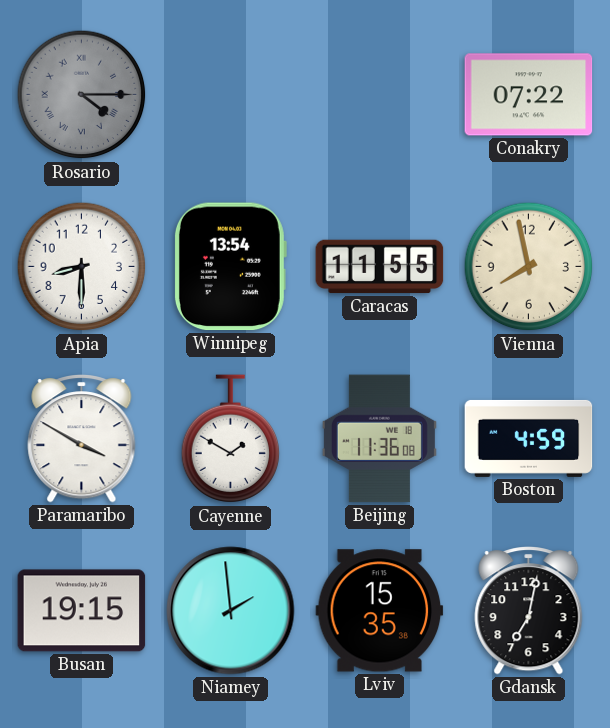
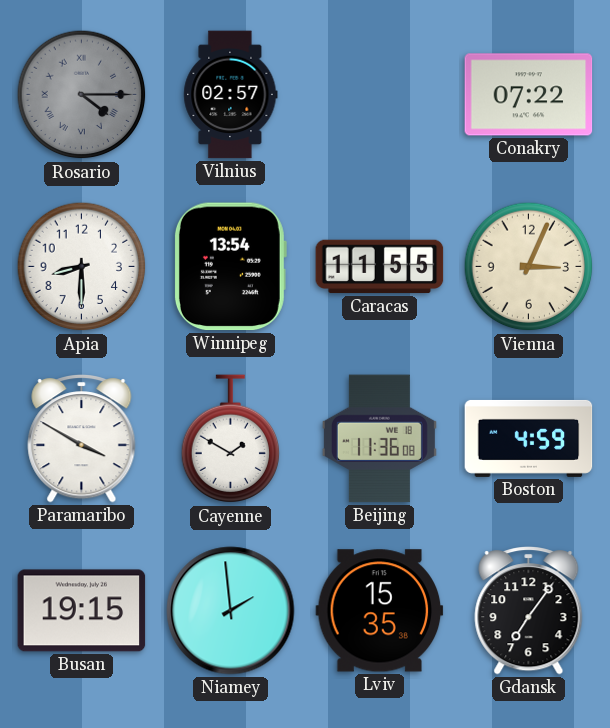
Vilnius: none -> 02:57 (231, 95)
Vienna: 7:58 -> 3:04 (529, 267)
Gdansk: 7:02 -> 7:06 (529, 611)
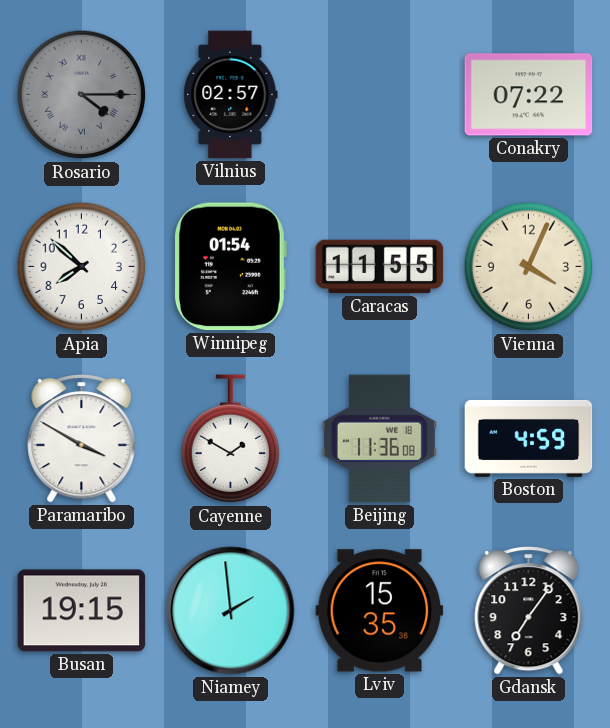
Apia: 8:30 -> 7:52 (82, 267)
Winnipeg: 13:54 -> 01:54 (230, 267)
Vienna: 3:04 -> 4:04 (529, 267)
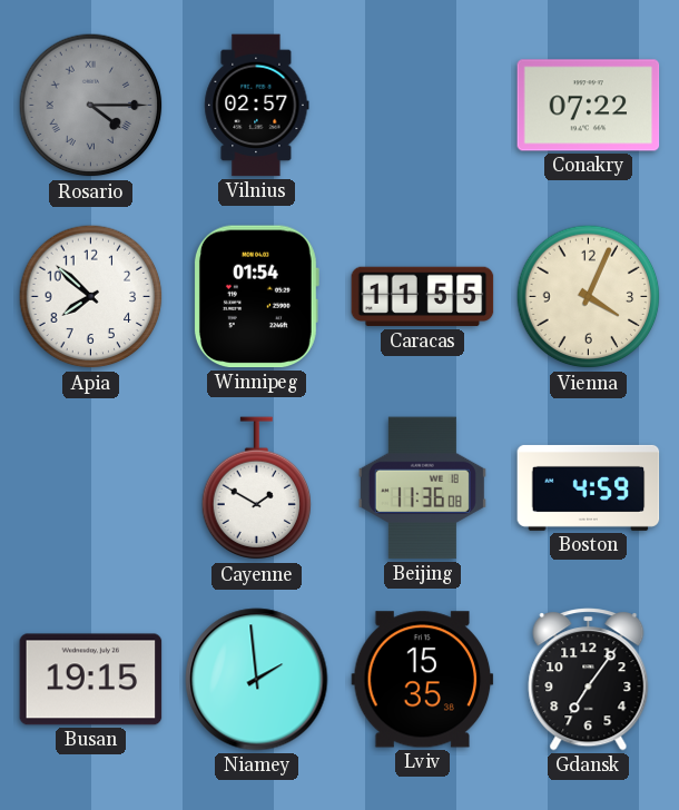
Paramaribo: 3:50 -> none (82, 439)
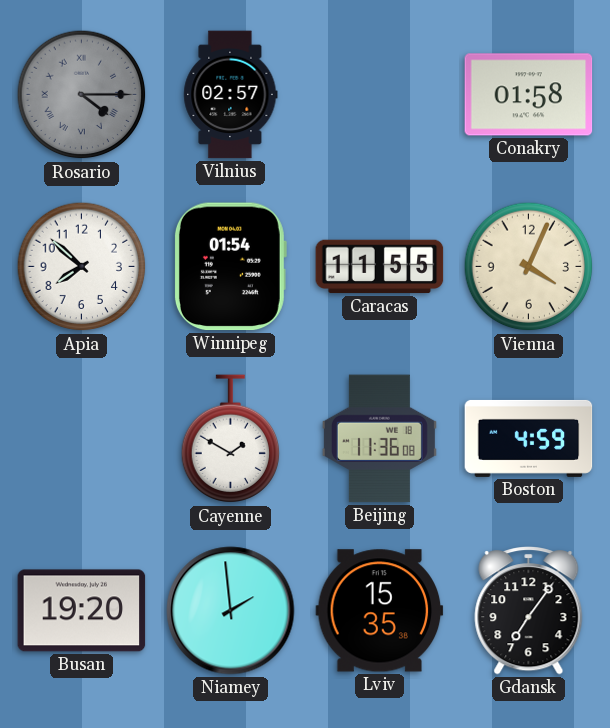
Conakry: 07:22 -> 01:58 (529, 95)
Busan: 19:15 -> 19:20 (82, 611)
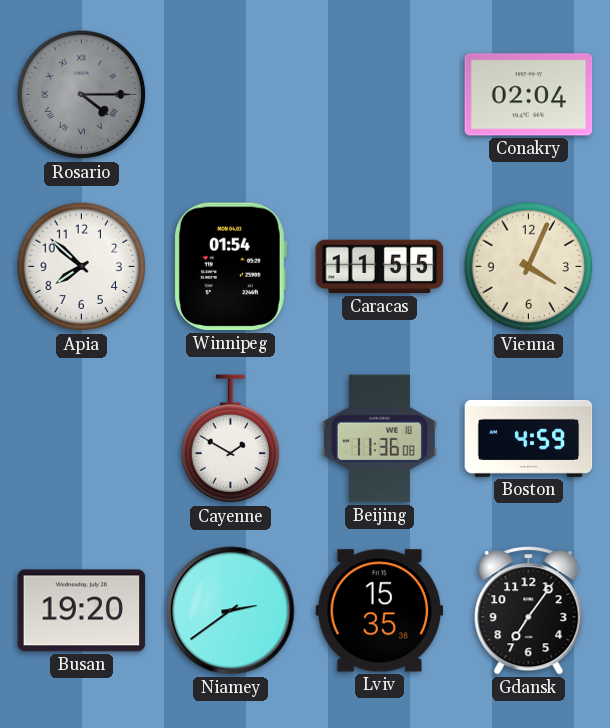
Vilnius: 02:57 -> none (231, 95)
Conakry: 01:58 -> 02:04 (529, 95)
Niamey: 1:59 -> 2:39 (231, 611)
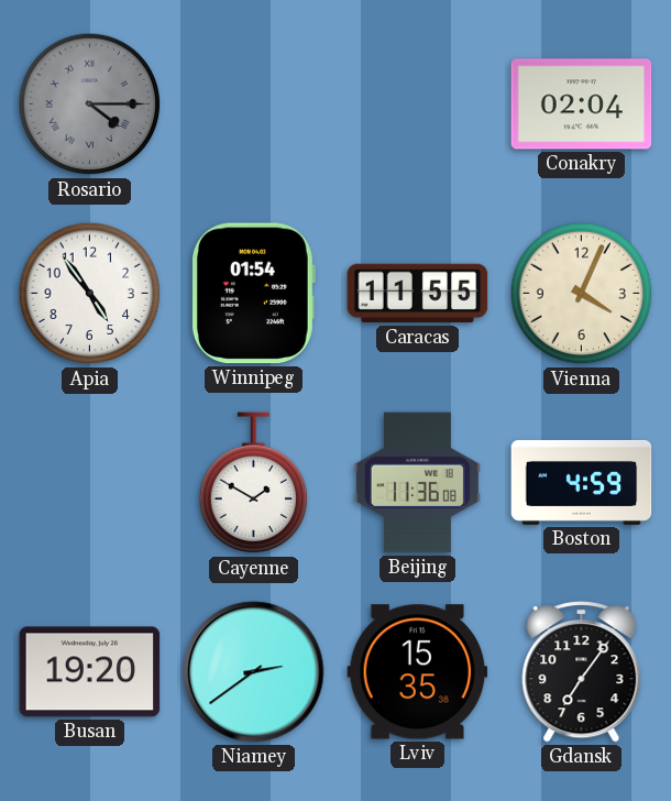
Apia: 7:52 -> 4:54 (90, 294)
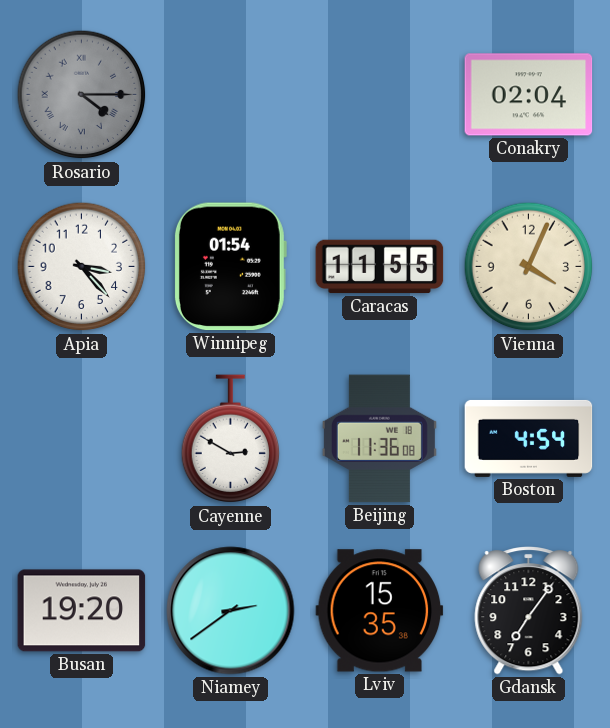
Apia: 4:54 -> 3:23 (82, 267)
Cayenne: 1:50 -> 2:50 (231, 439)
Boston: 4:59 -> 4:54 (529, 438)
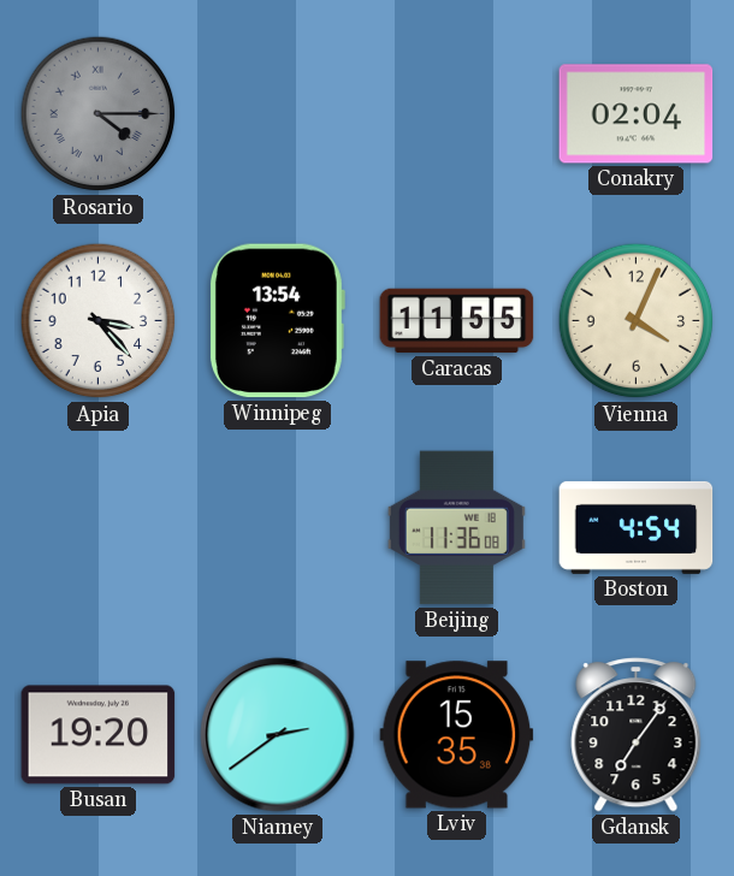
Winnipeg: 01:54 -> 13:54 (277, 321)
Cayenne: 2:50 -> none (231, 439)
